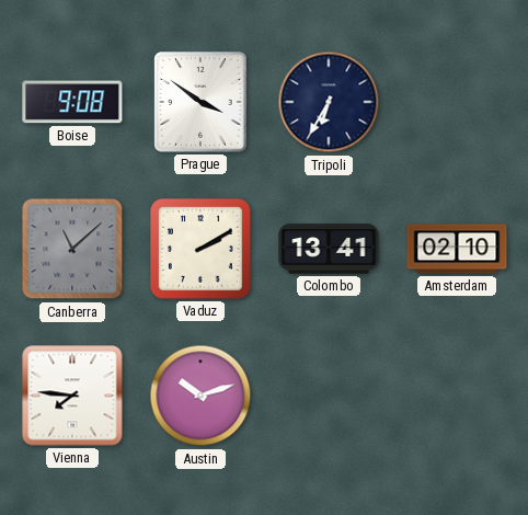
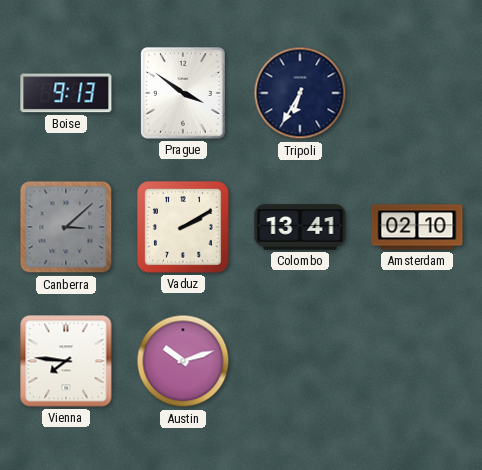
Boise: 9:08 -> 9:13 (66, 93)
Canberra: 11:08 -> 3:08 (66, 227)
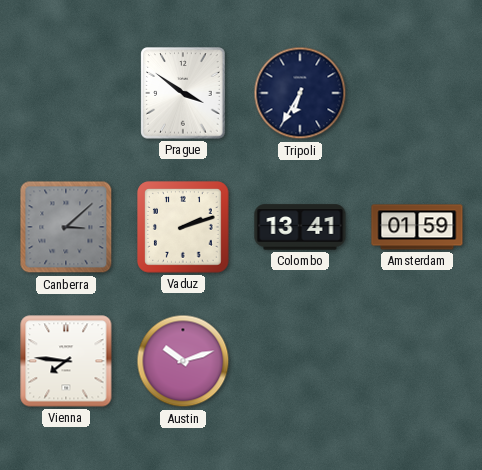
Boise: 9:13 -> none (66, 93)
Vaduz: 2:10 -> 2:12 (184, 228)
Amsterdam: 02:10 -> 01:59 (417, 227)
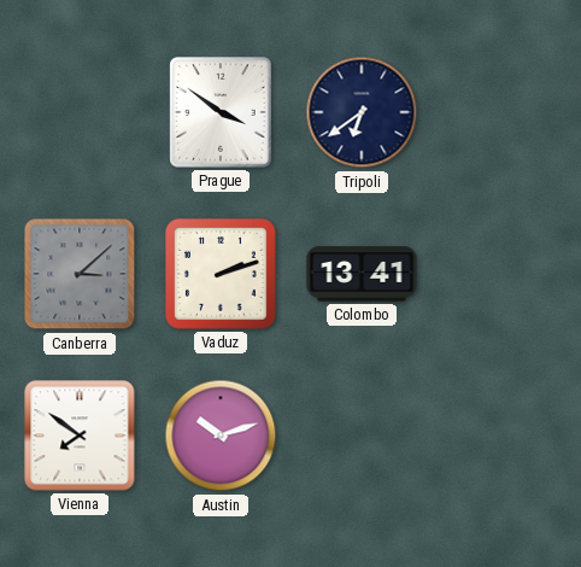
Tripoli: 6:35 -> 6:39 (362, 112)
Amsterdam: 01:59 -> none (417, 227)
Vienna: 7:46 -> 7:51 (80, 436)
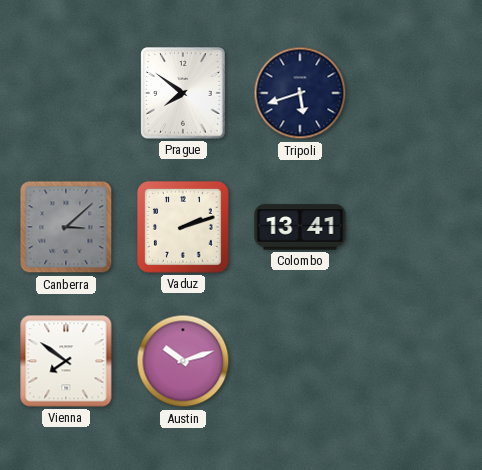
Prague: 3:51 -> 7:51 (183, 93)
Tripoli: 6:39 -> 5:42 (300, 93)
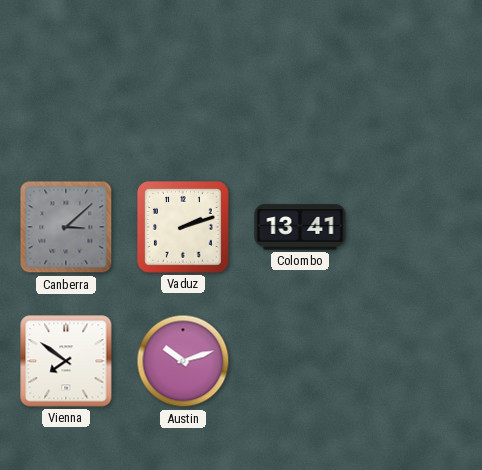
Prague: 7:51 -> none (183, 93)
Tripoli: 5:42 -> none (300, 93)
